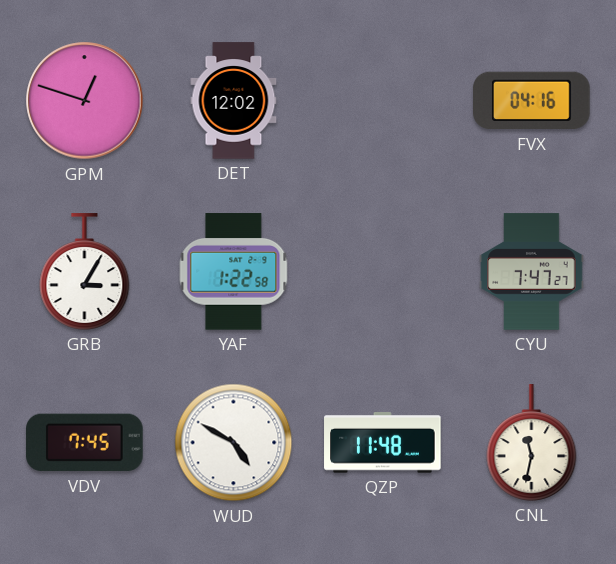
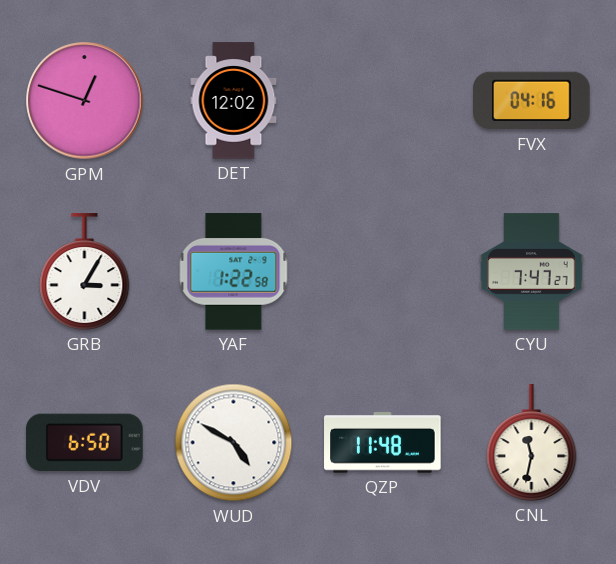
VDV: 7:45 -> 6:50 (85, 443)
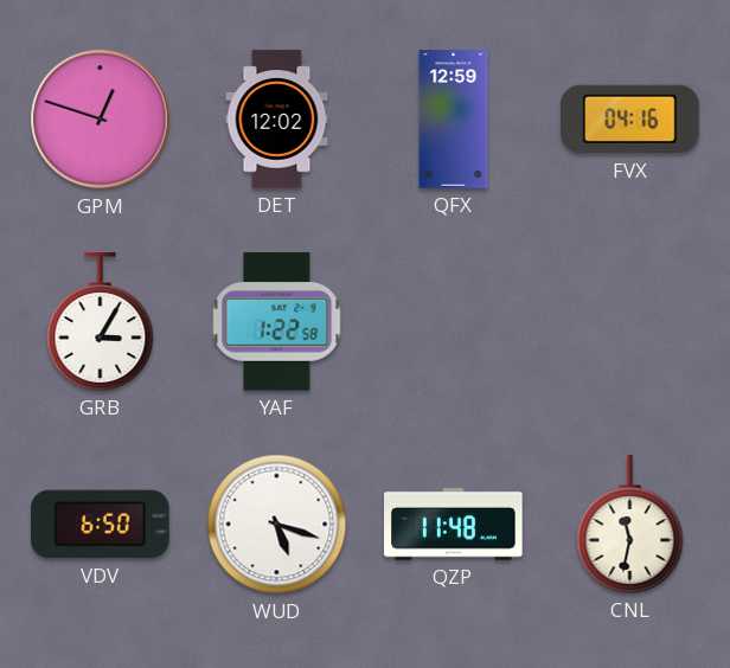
QFX: none -> 12:59 (454, 120)
CYU: 7:47 -> none (532, 272)
WUD: 4:50 -> 5:18 (277, 525)
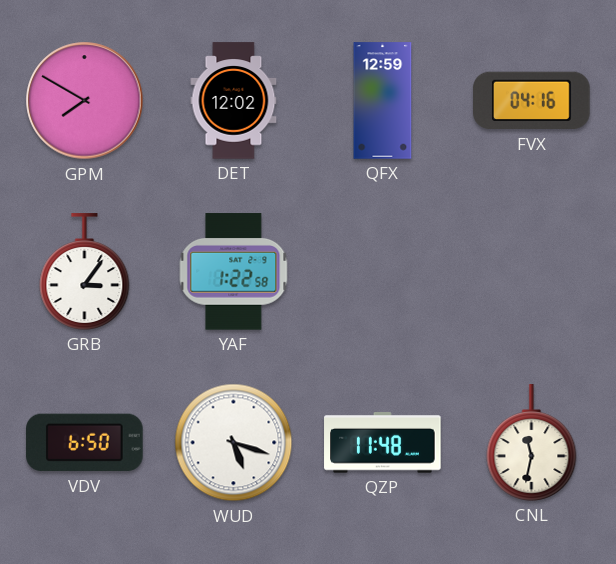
GPM: 12:48 -> 7:50 (85, 101)
GRB: 3:05 -> 3:06 (85, 272)
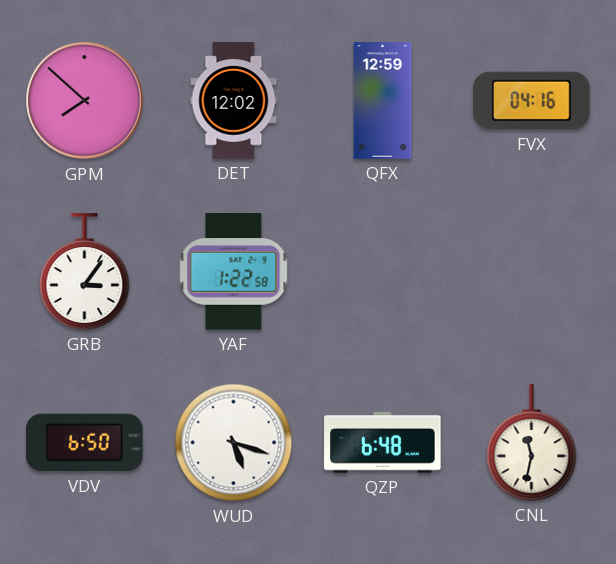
GPM: 7:50 -> 7:52 (85, 101)
QZP: 11:48 -> 6:48 (383, 443)
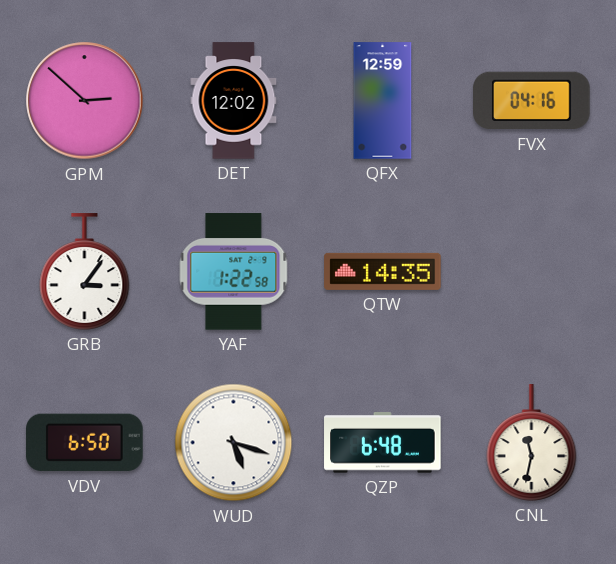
GPM: 7:52 -> 2:52 (85, 101)
QTW: none -> 14:35 (383, 271)
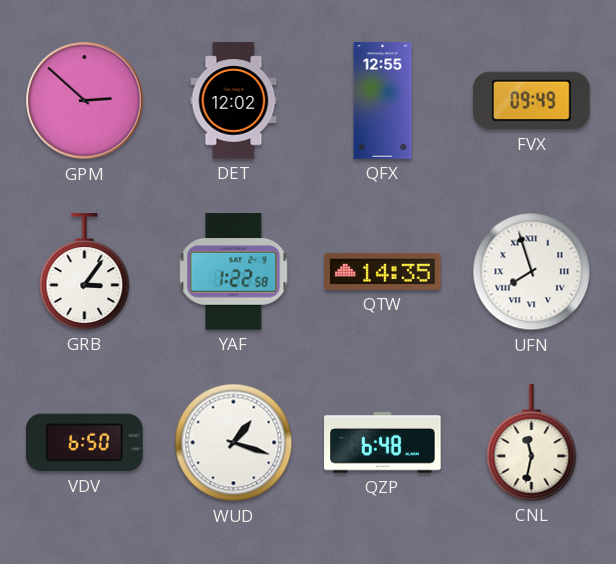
QFX: 12:59 -> 12:55 (383, 101)
FVX: 04:16 -> 09:49 (532, 101)
UFN: none -> 7:57 (532, 272)
WUD: 5:18 -> 1:18 (234, 443)
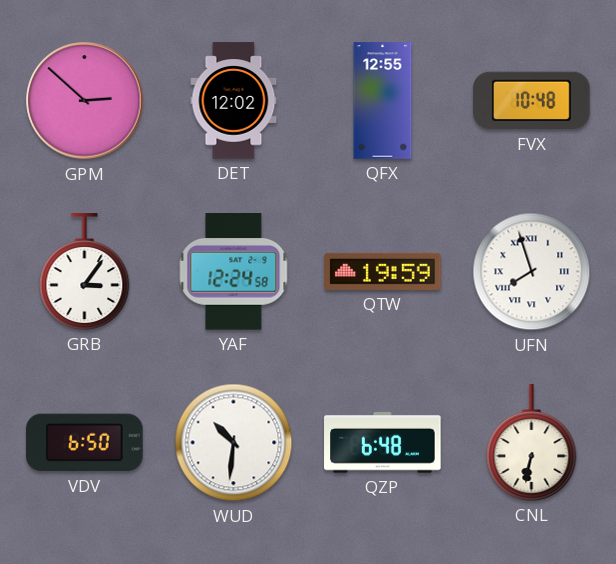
FVX: 09:49 -> 10:48 (532, 101)
YAF: 1:22 -> 12:24 (234, 272)
QTW: 14:35 -> 19:59 (383, 271)
WUD: 1:18 -> 10:31 (234, 443)
CNL: 11:32 -> 6:32 (532, 443)
